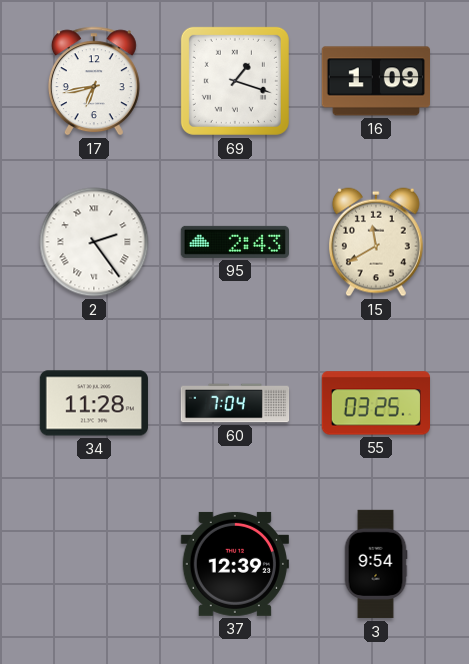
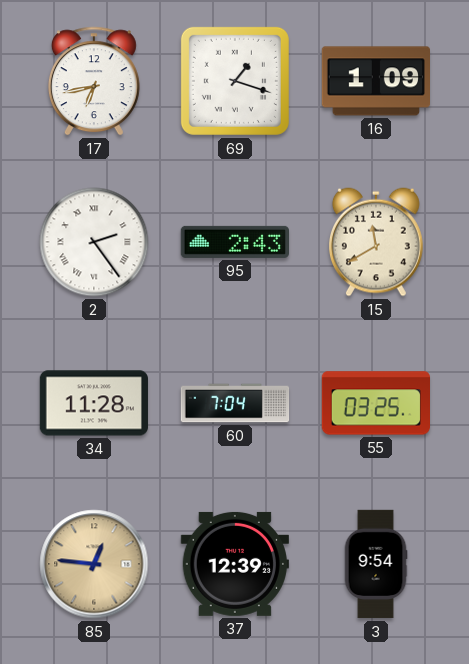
85: none -> 12:46 (94, 564)
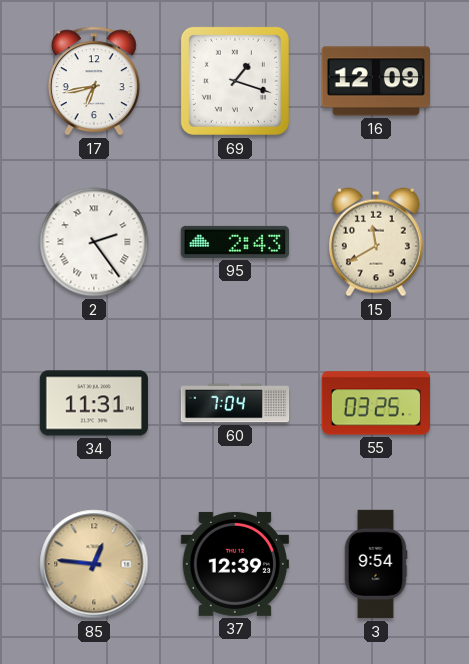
16: 1:09 -> 12:09 (375, 81)
34: 11:28 -> 11:31 (94, 403)
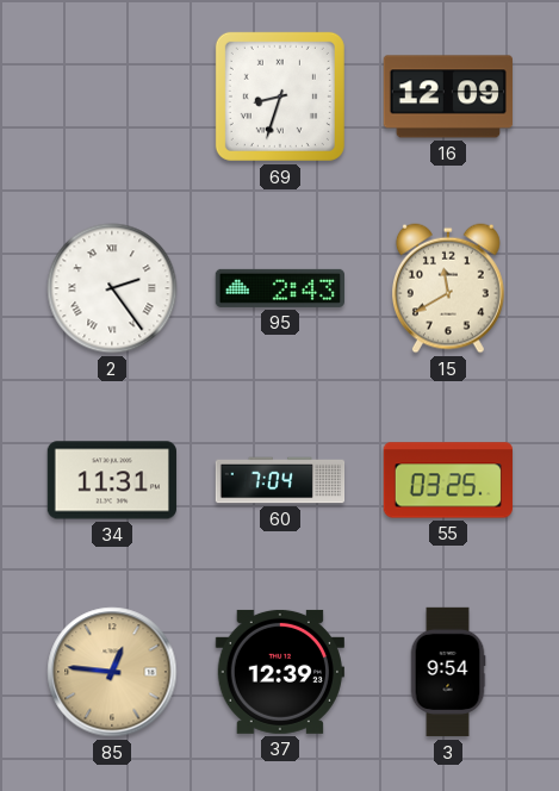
17: 6:43 -> none (94, 81)
69: 1:18 -> 8:33 (280, 96)
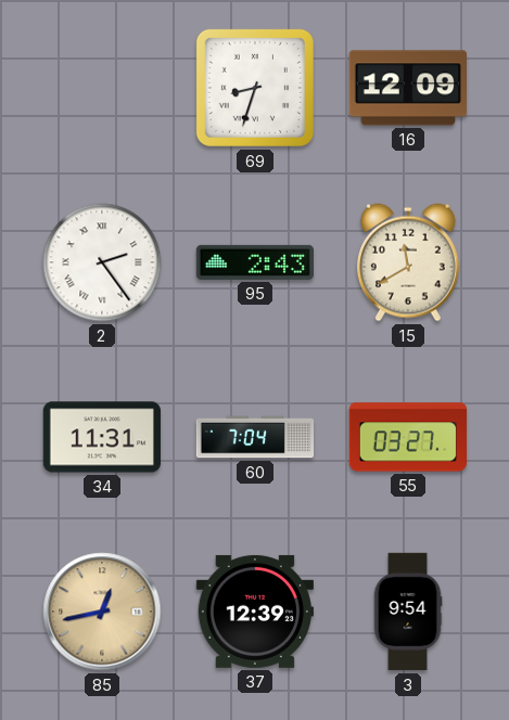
55: 03:25 -> 03:27 (407, 437)
85: 12:46 -> 12:43 (102, 612)
